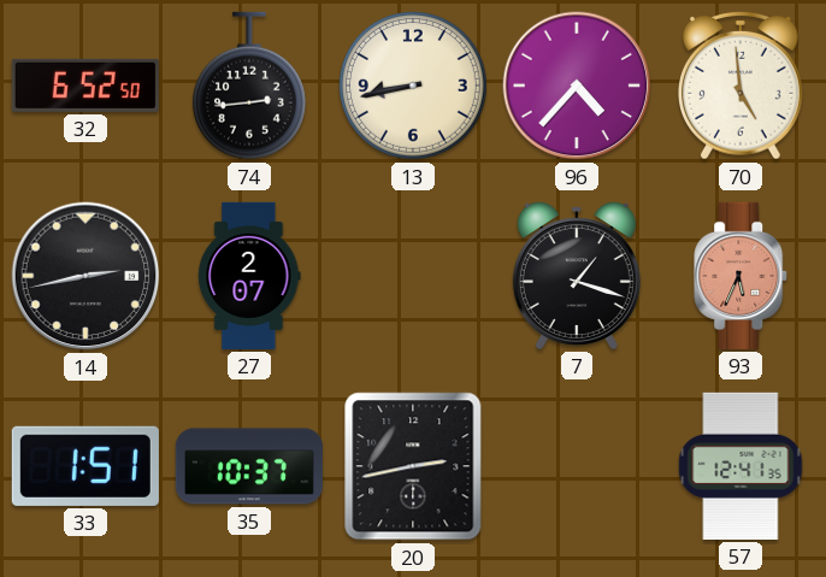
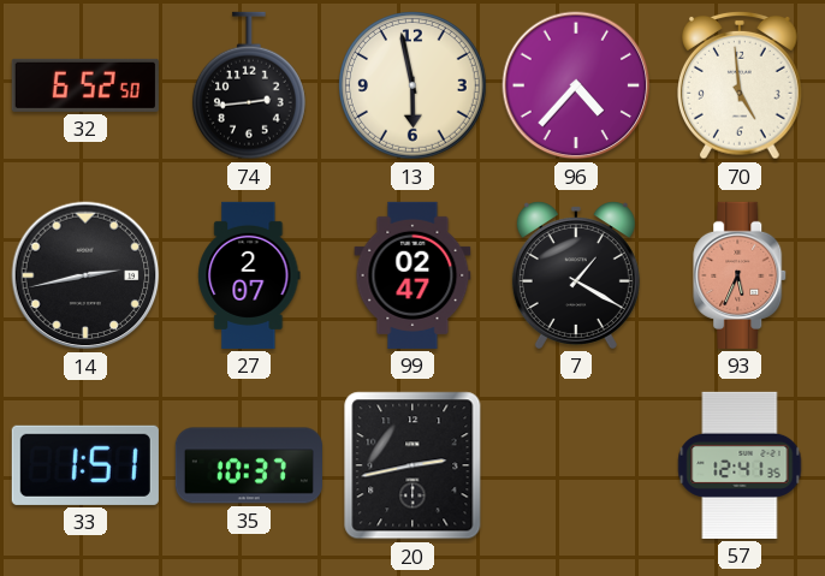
13: 8:43 -> 5:58 (414, 87)
99: none -> 02:47 (412, 275)
7: 1:18 -> 1:20 (576, 275)
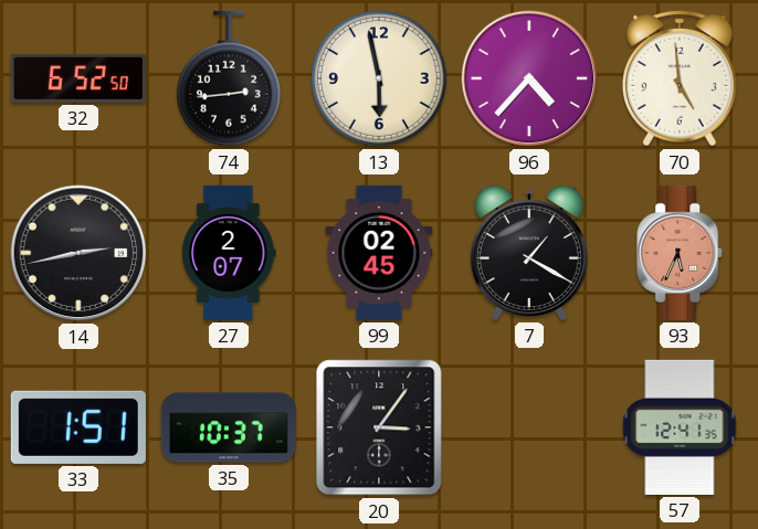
99: 02:47 -> 02:45 (379, 253)
20: 2:43 -> 3:06 (379, 427)
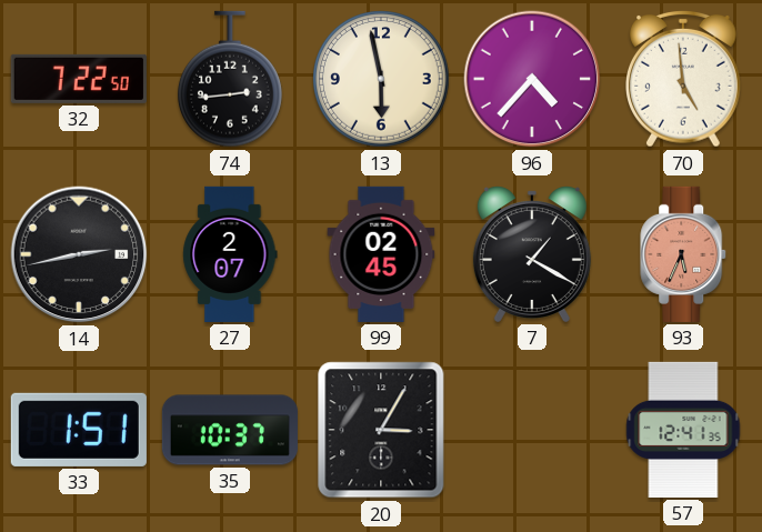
32: 6:52 -> 7:22 (79, 79)
20: 3:06 -> 3:05 (381, 430)
